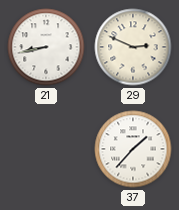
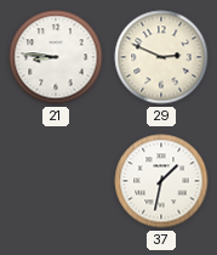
21: 8:43 -> 8:46 (56, 57)
37: 1:37 -> 1:32 (161, 181)
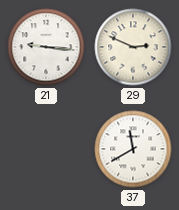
21: 8:46 -> 9:16 (46, 47)
37: 1:32 -> 11:40 (133, 149)
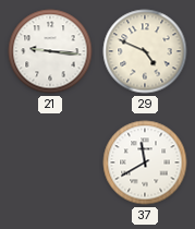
29: 2:49 -> 4:49 (145, 51)
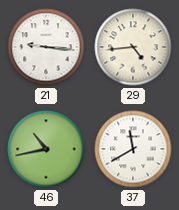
29: 4:49 -> 4:44 (133, 47)
46: none -> 10:43 (46, 149)
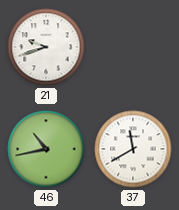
21: 9:16 -> 9:42 (46, 47)
29: 4:44 -> none (133, 47)
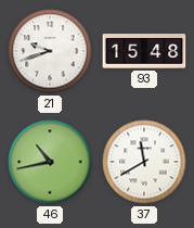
93: none -> 15:48 (144, 51)
